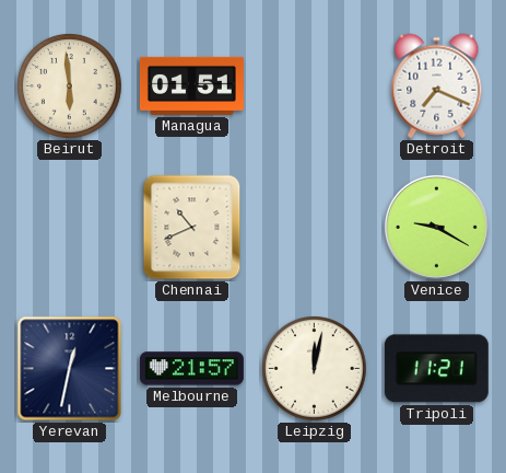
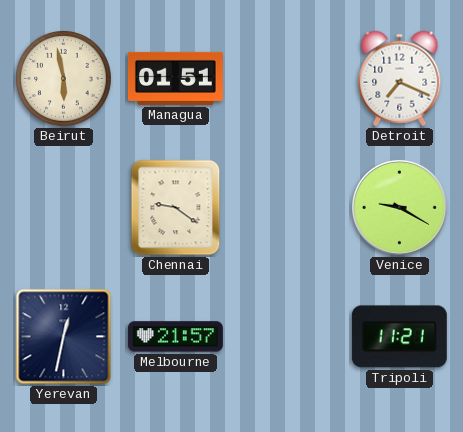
Beirut: 5:59 -> 5:58 (64, 79)
Chennai: 10:41 -> 9:21 (176, 208)
Leipzig: 12:02 -> none (315, 369)
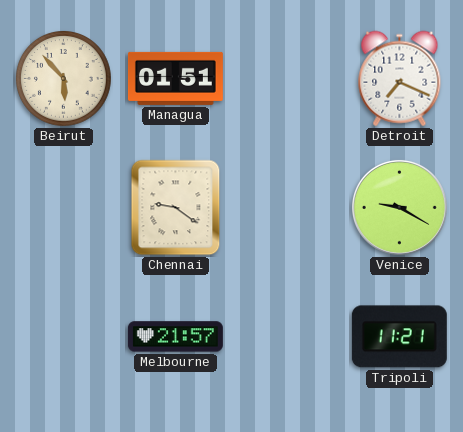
Beirut: 5:58 -> 5:53 (64, 79)
Yerevan: 12:32 -> none (64, 337)
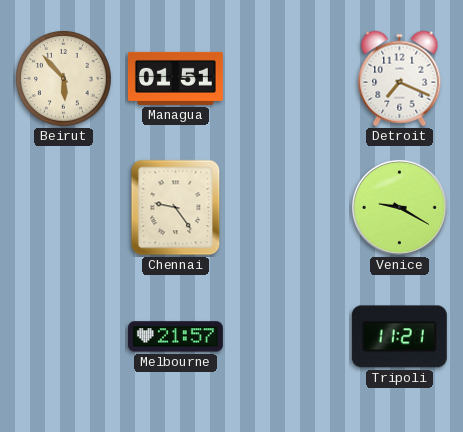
Chennai: 9:21 -> 9:24 (176, 208)
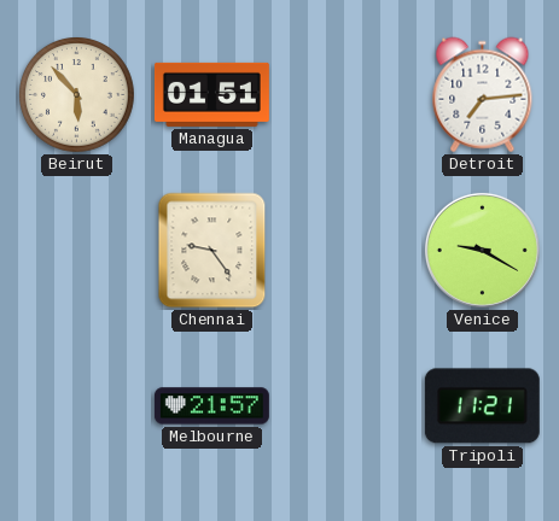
Detroit: 7:19 -> 7:14 (483, 95)
